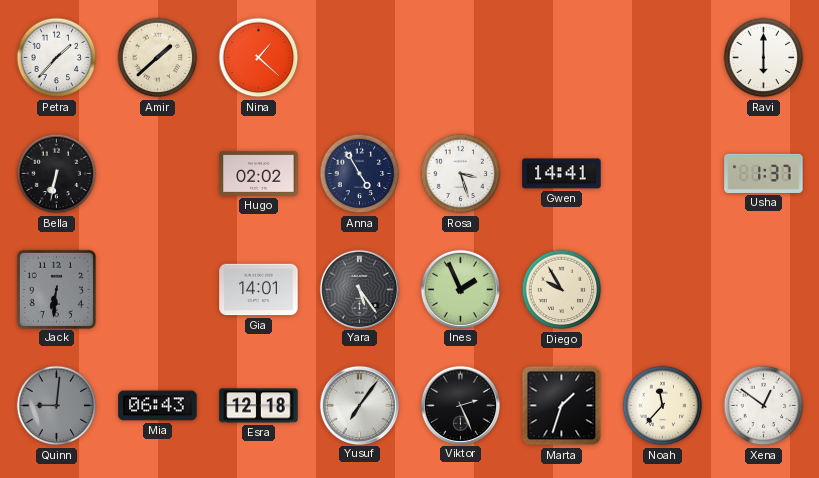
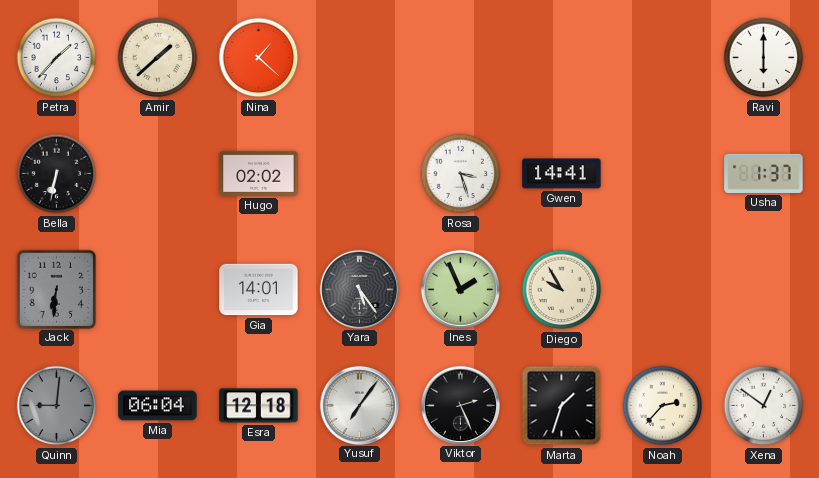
Anna: 4:55 -> none (360, 174)
Mia: 06:43 -> 06:04 (158, 406)
Noah: 11:37 -> 2:37 (663, 406)
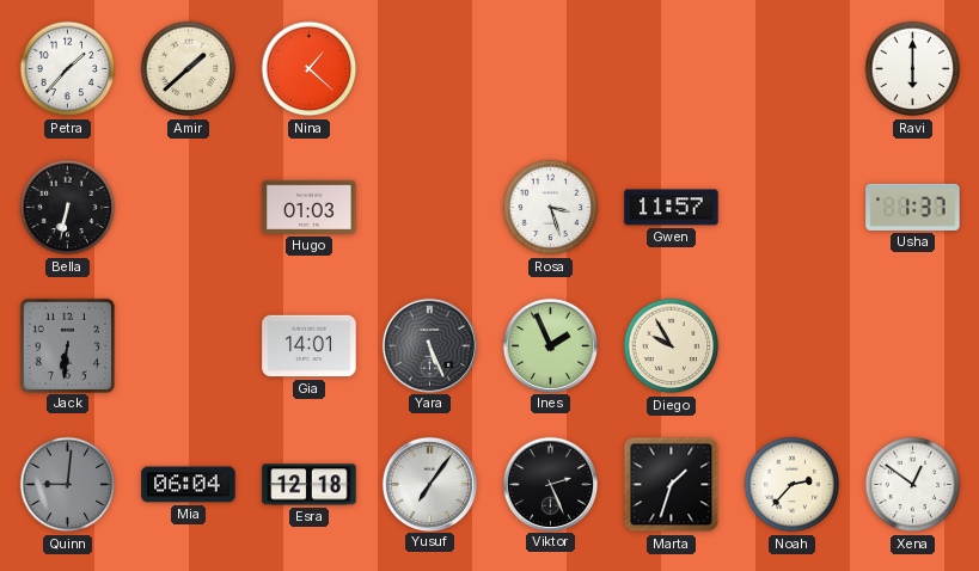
Hugo: 02:02 -> 01:03 (310, 207)
Gwen: 14:41 -> 11:57 (672, 208)
Yara: 5:24 -> 5:26 (429, 345)
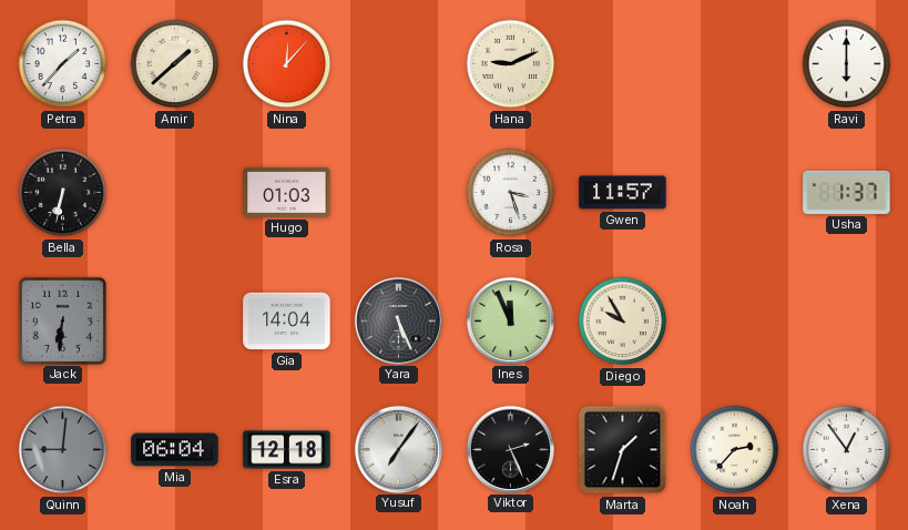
Nina: 1:22 -> 12:07 (287, 64)
Hana: none -> 9:11 (511, 64)
Gia: 14:01 -> 14:04 (287, 322)
Ines: 1:56 -> 11:56 (510, 320)
Xena: 12:51 -> 12:54 (847, 450)
